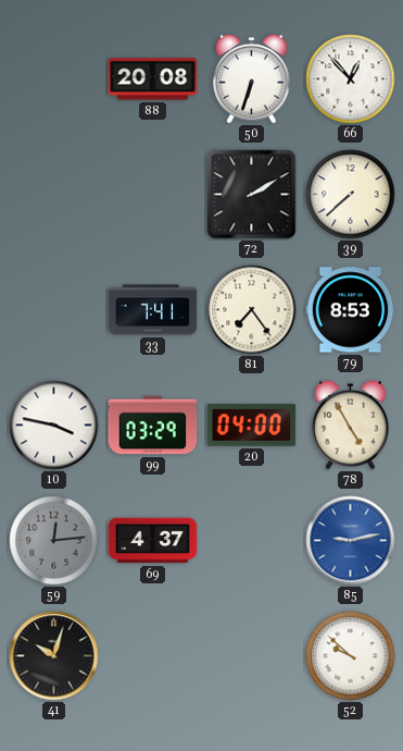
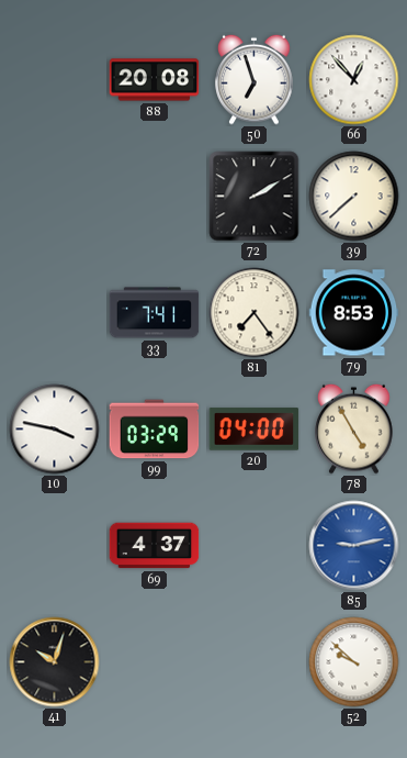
50: 6:33 -> 6:57 (255, 79)
59: 12:14 -> none (54, 541)
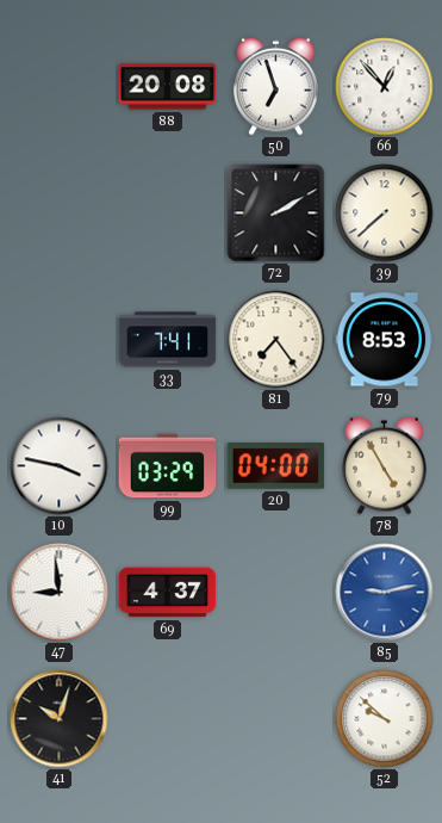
47: none -> 8:59 (60, 593)
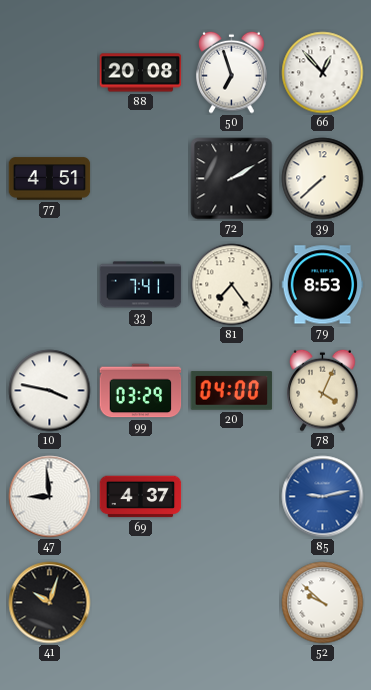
77: none -> 4:51 (50, 179)
78: 4:55 -> 4:04 (323, 390)
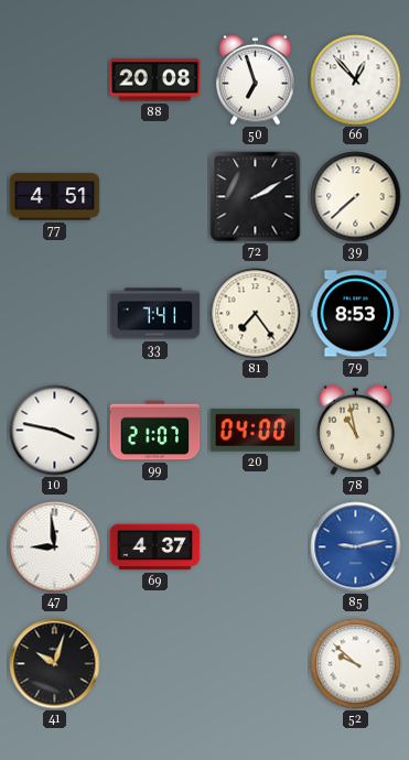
99: 03:29 -> 21:07 (155, 431)
78: 4:04 -> 10:58 (356, 430)
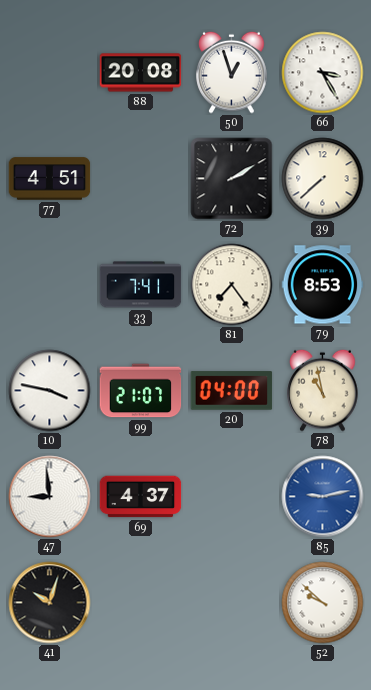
50: 6:57 -> 12:57 (232, 72)
66: 12:53 -> 3:25 (323, 73)
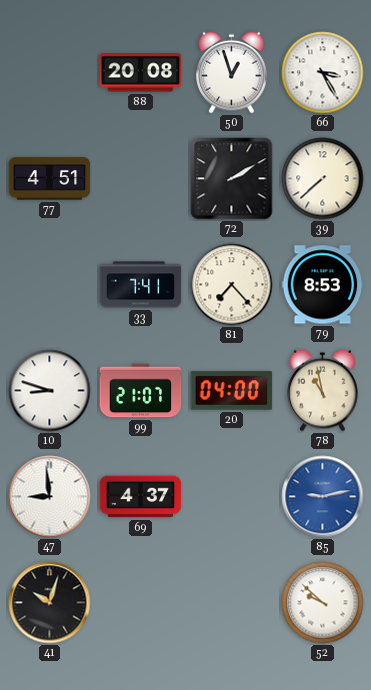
81: 7:24 -> 7:23 (232, 285)
10: 3:47 -> 8:48 (50, 391)
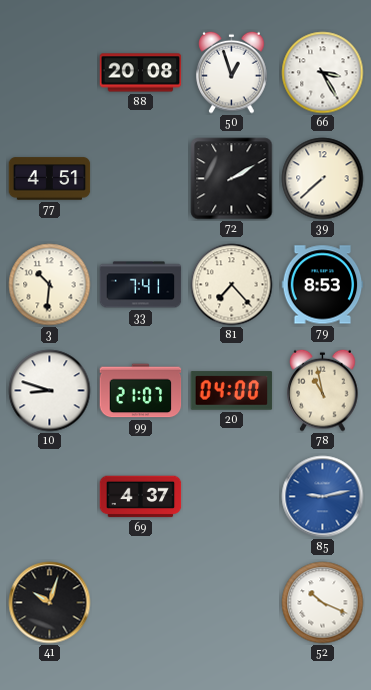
3: none -> 10:31 (50, 285)
47: 8:59 -> none (50, 497)
52: 9:52 -> 10:19 (323, 603)
